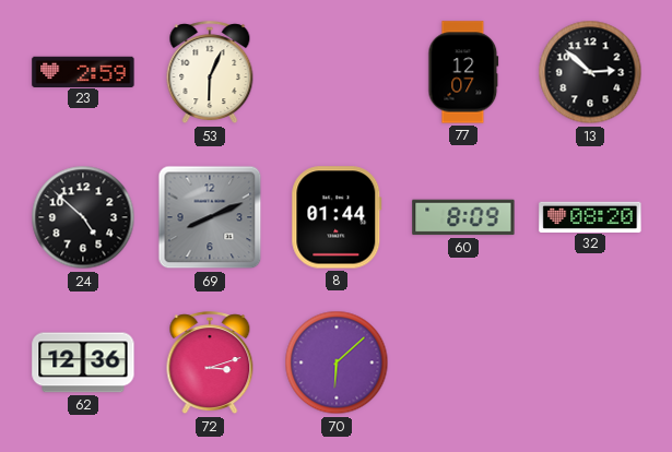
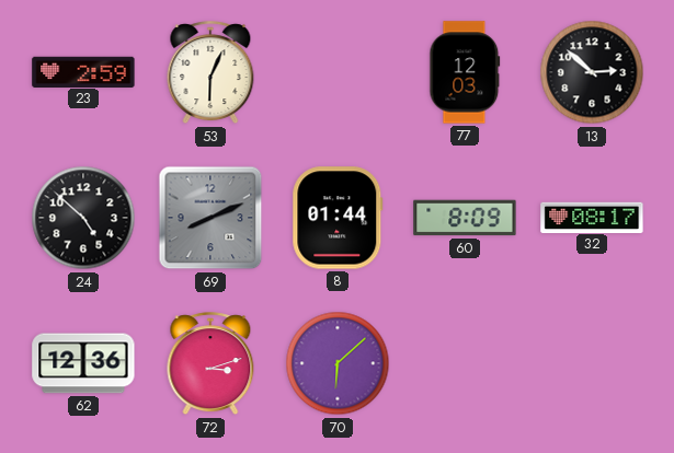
77: 12:07 -> 12:03 (465, 72)
32: 08:20 -> 08:17 (592, 217)
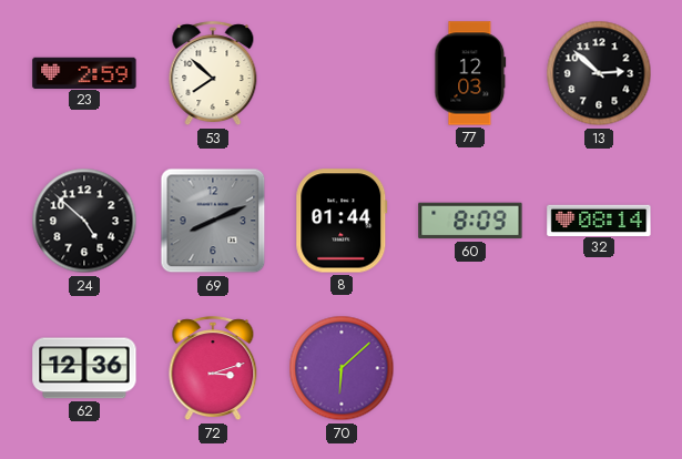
53: 6:04 -> 7:52 (213, 74)
32: 08:17 -> 08:14 (599, 220)
